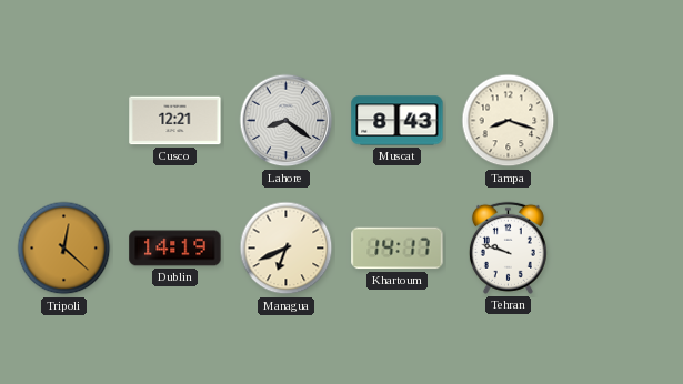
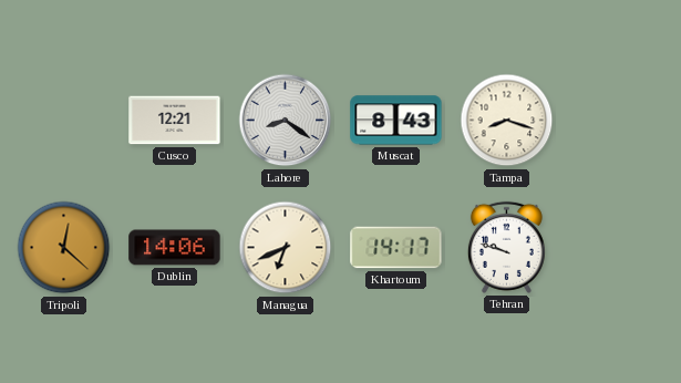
Dublin: 14:19 -> 14:06 (175, 248)
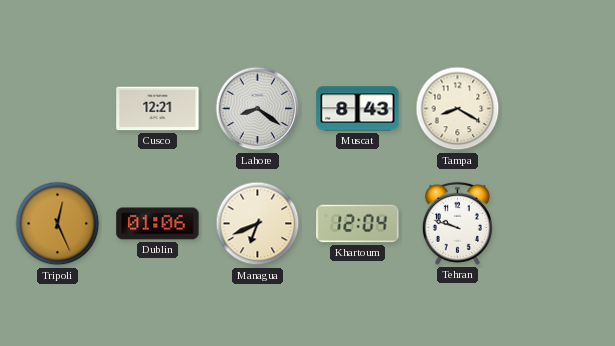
Tampa: 8:18 -> 8:20 (458, 109)
Tripoli: 12:22 -> 12:26 (58, 224)
Dublin: 14:06 -> 01:06 (158, 224)
Khartoum: 14:17 -> 12:04 (358, 224)
